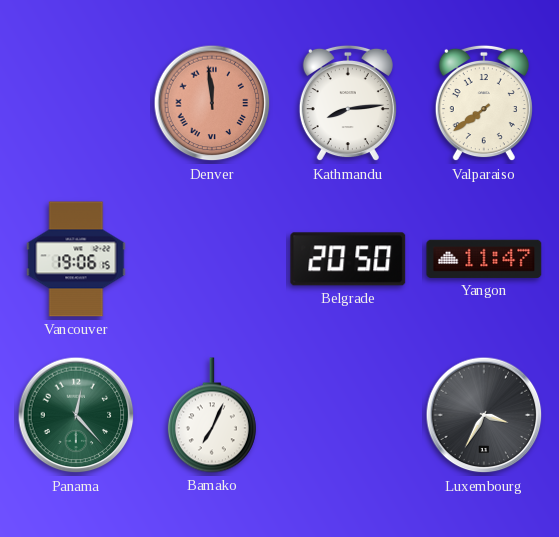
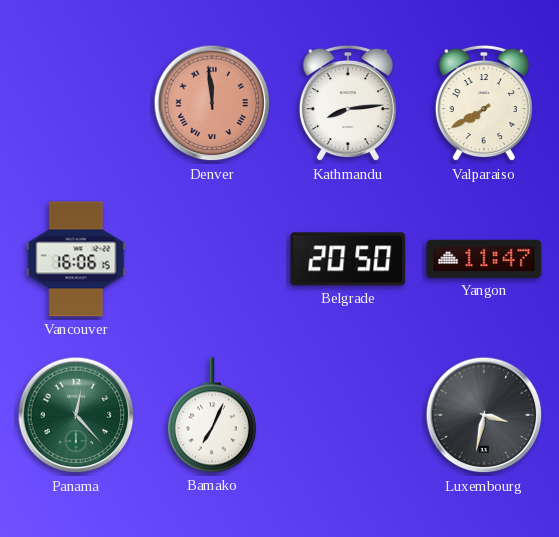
Valparaiso: 7:39 -> 7:40 (484, 103)
Vancouver: 19:06 -> 16:06 (76, 259)
Luxembourg: 3:35 -> 3:32 (484, 415)
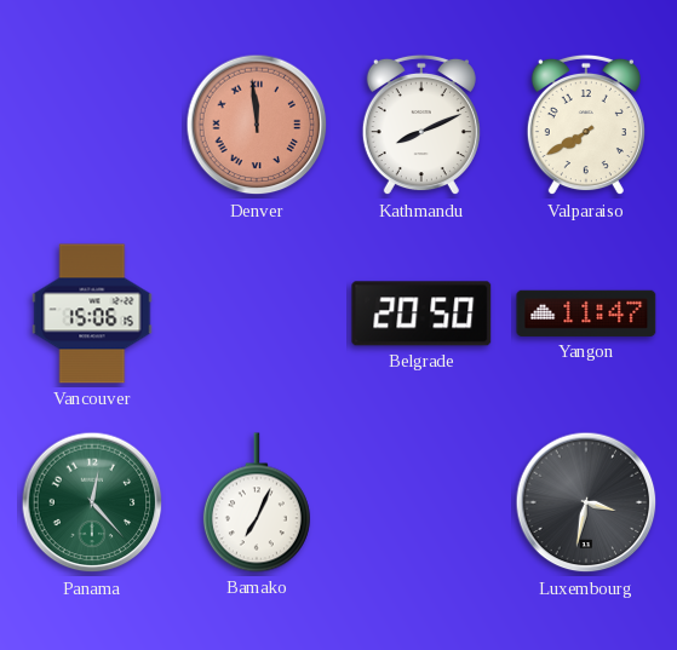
Kathmandu: 8:14 -> 8:11 (421, 125)
Vancouver: 16:06 -> 15:06 (92, 314)
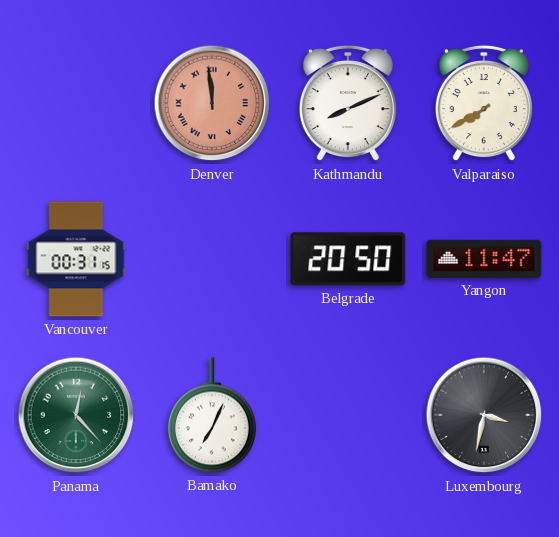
Vancouver: 15:06 -> 00:31 (76, 259)
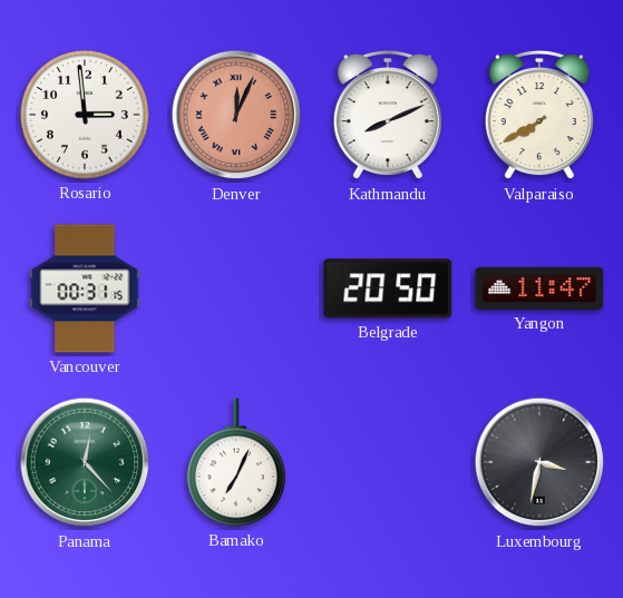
Rosario: none -> 2:59 (85, 115)
Denver: 11:59 -> 12:04 (236, 115)
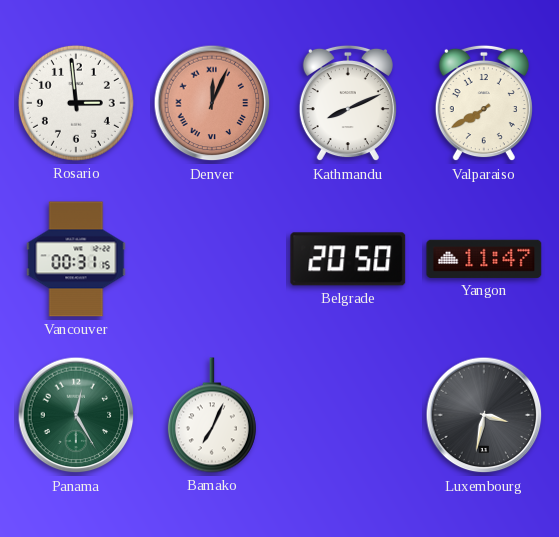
Panama: 12:23 -> 12:25 (76, 415)
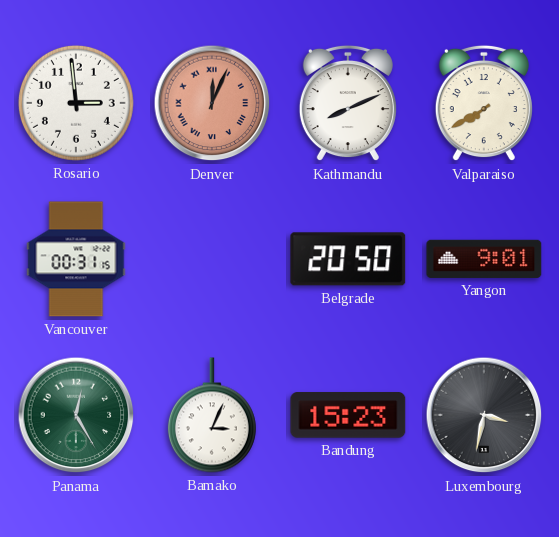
Yangon: 11:47 -> 9:01 (484, 259)
Bamako: 7:04 -> 3:04 (212, 415)
Bandung: none -> 15:23 (348, 415)
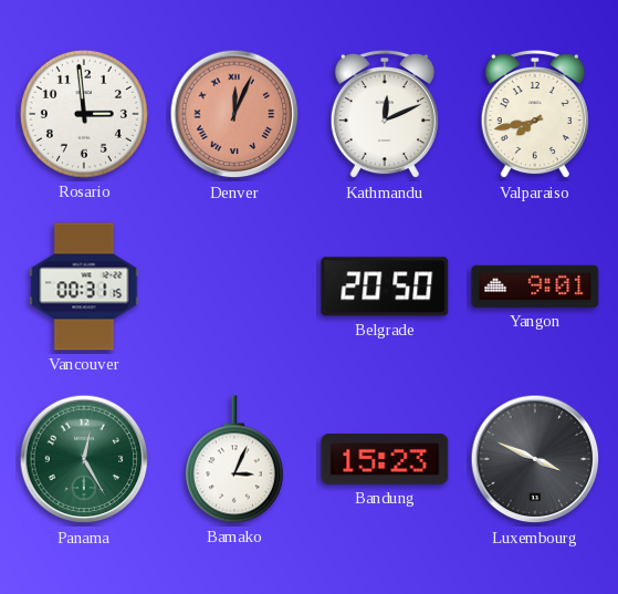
Kathmandu: 8:11 -> 12:11 (385, 114)
Valparaiso: 7:40 -> 7:43 (535, 114)
Luxembourg: 3:32 -> 3:49 (535, 459)
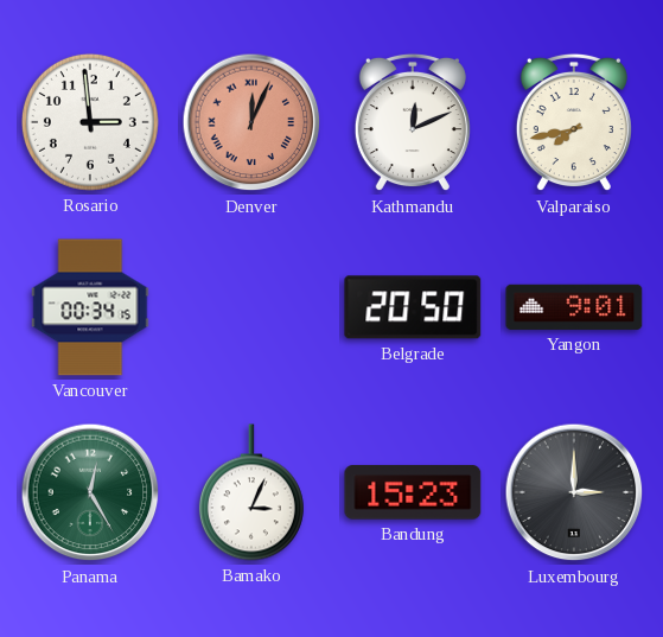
Vancouver: 00:31 -> 00:34 (90, 307)
Luxembourg: 3:49 -> 3:00 (574, 492)
